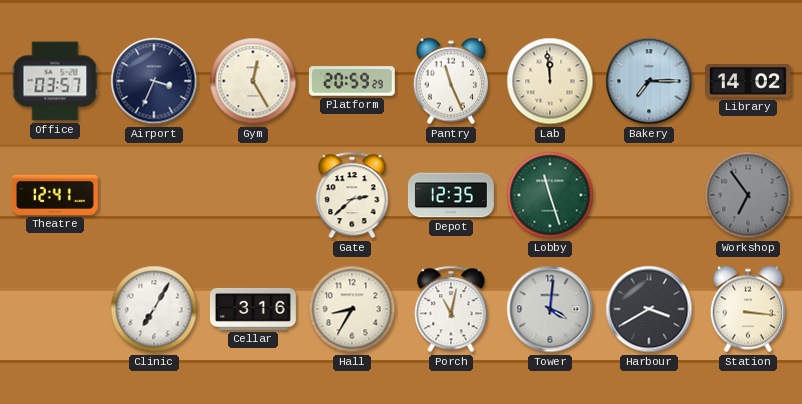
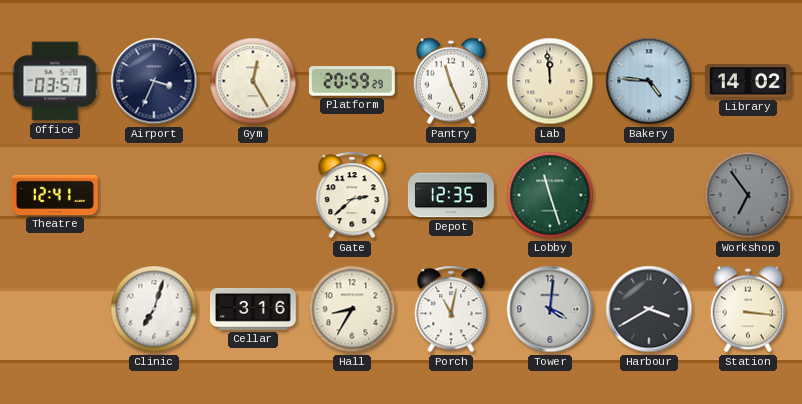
Bakery: 7:15 -> 4:46 (649, 81)
Clinic: 7:05 -> 7:03 (154, 309)
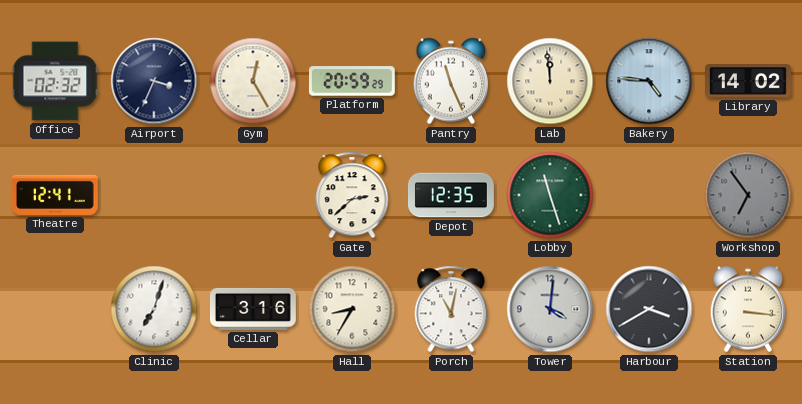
Office: 03:57 -> 02:32 (55, 81)
